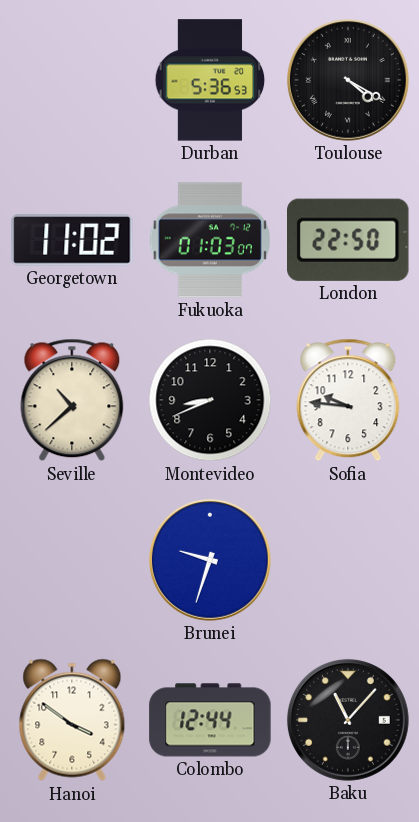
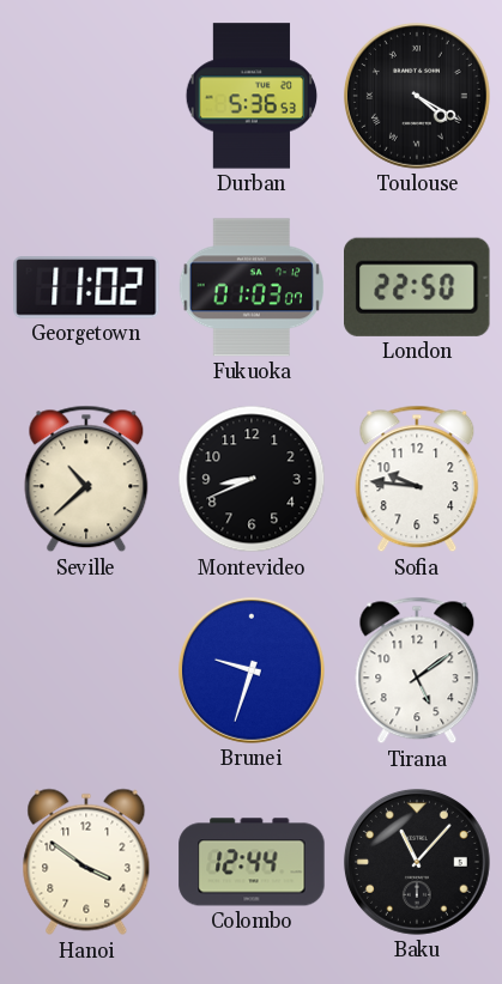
Tirana: none -> 5:09 (417, 670)
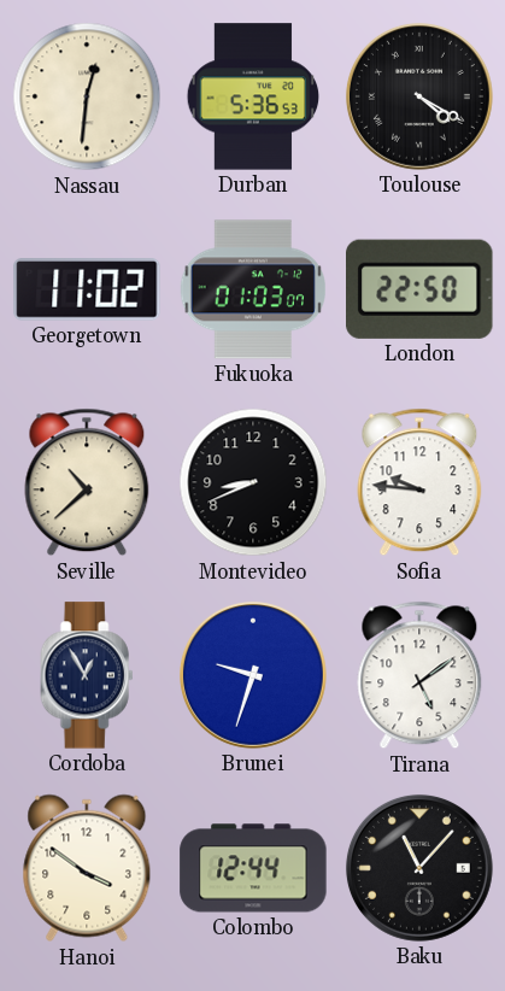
Nassau: none -> 12:31 (87, 96)
Cordoba: none -> 12:55 (87, 675)
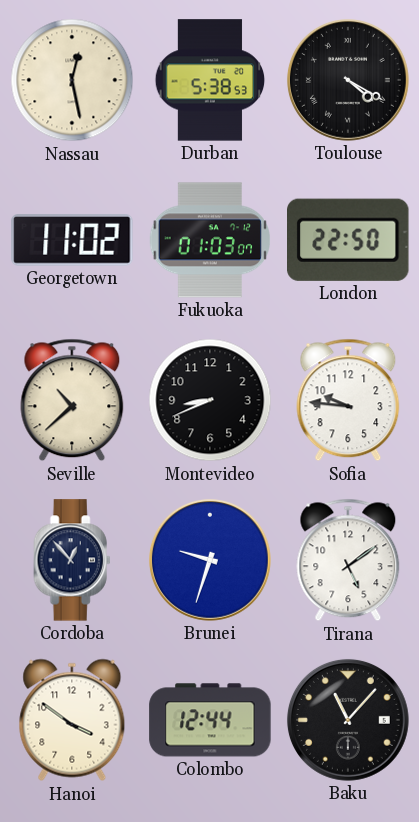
Nassau: 12:31 -> 12:28 (72, 80)
Durban: 5:36 -> 5:38 (210, 80)
Cordoba: 12:55 -> 12:53 (72, 560)
